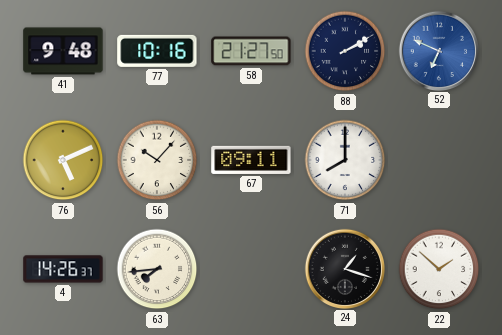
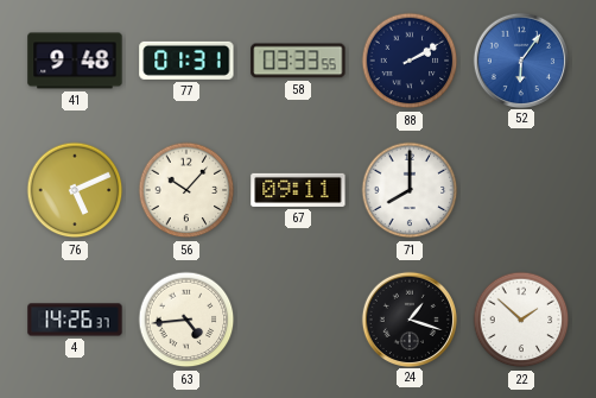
77: 10:16 -> 01:31 (186, 61)
58: 21:27 -> 03:33 (298, 61)
52: 6:49 -> 6:06 (520, 59)
63: 7:44 -> 4:44 (186, 320)
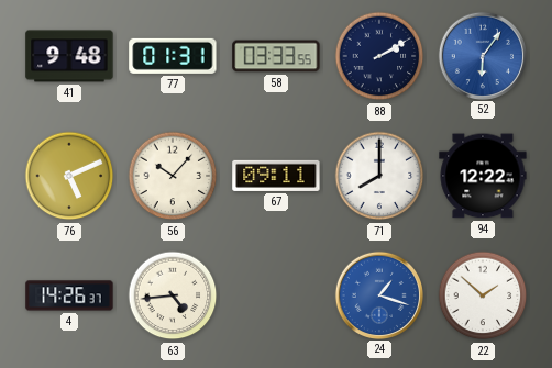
94: none -> 12:22 (483, 176)
24 dial: black -> blue (378, 294)
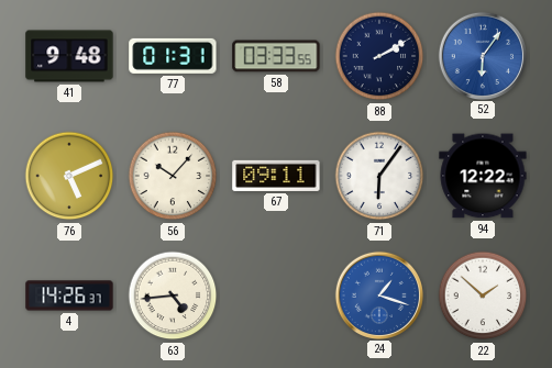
71: 8:00 -> 6:06 (379, 176)
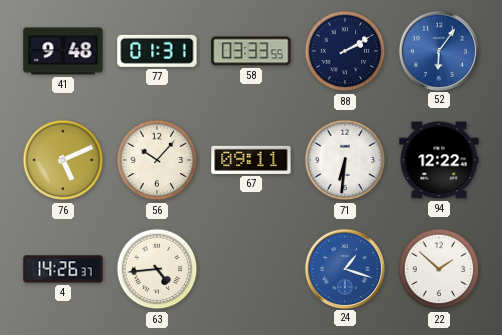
71: 6:06 -> 6:31 (345, 160)
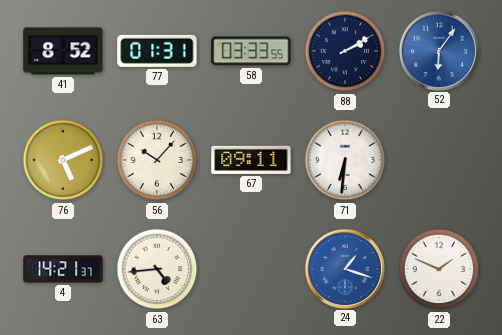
41: 9:48 -> 8:52 (63, 51)
94: 12:22 -> none (439, 160)
4: 14:26 -> 14:21 (63, 269)
22: 1:52 -> 1:49 (439, 269)
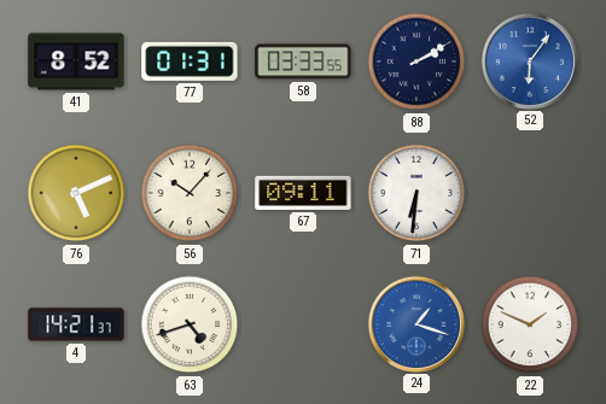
63: 4:44 -> 4:42 (190, 324)
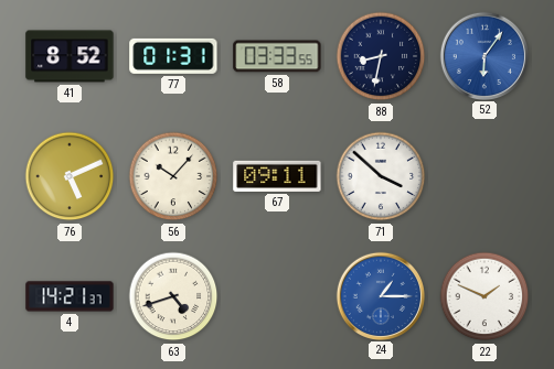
88: 2:10 -> 8:32 (381, 56)
71: 6:31 -> 3:52 (381, 176)
24: 1:18 -> 1:15 (380, 295)
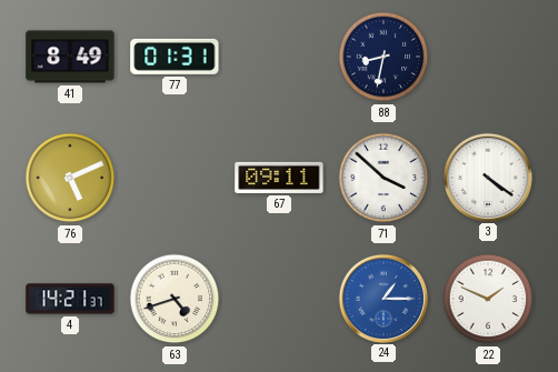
41: 8:52 -> 8:49 (70, 57)
58: 03:33 -> none (277, 56)
52: 6:06 -> none (483, 55)
56: 10:07 -> none (173, 176)
3: none -> 4:21 (487, 177)
